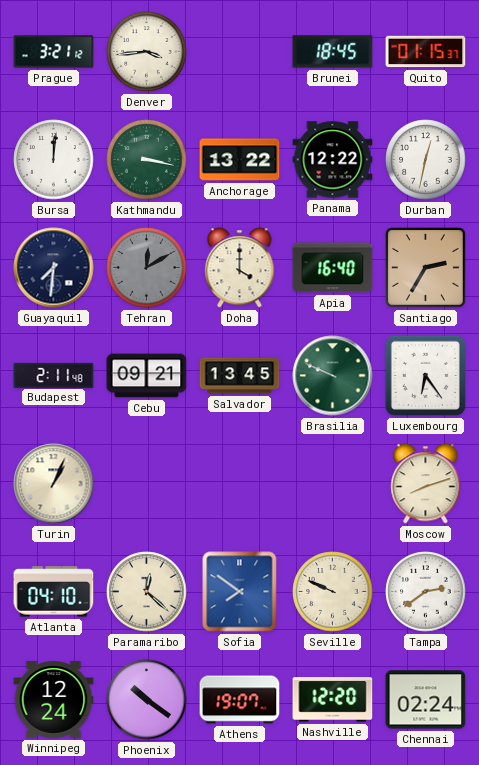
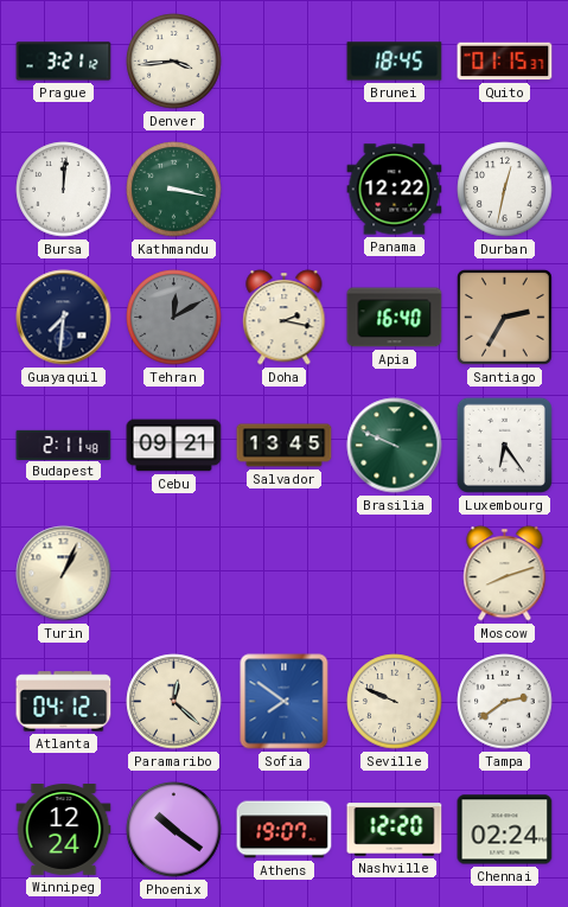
Anchorage: 13:22 -> none (240, 160)
Doha: 4:00 -> 2:17 (285, 318)
Atlanta: 04:10 -> 04:12 (64, 702)
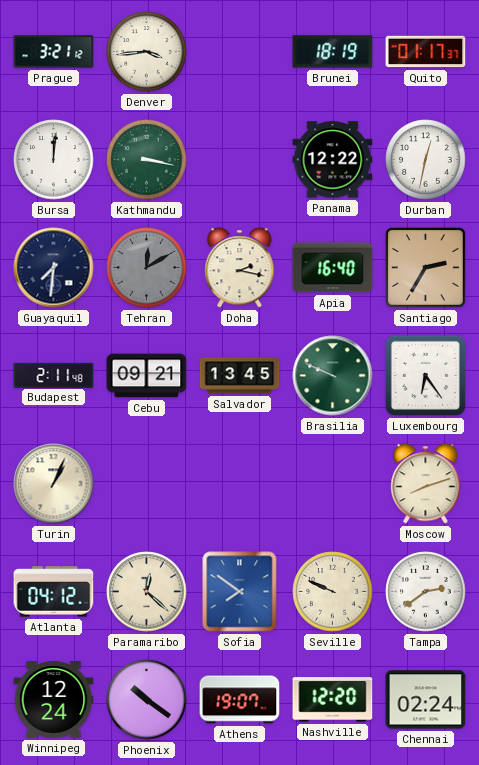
Brunei: 18:45 -> 18:19 (333, 52)
Quito: 01:15 -> 01:17 (426, 52)
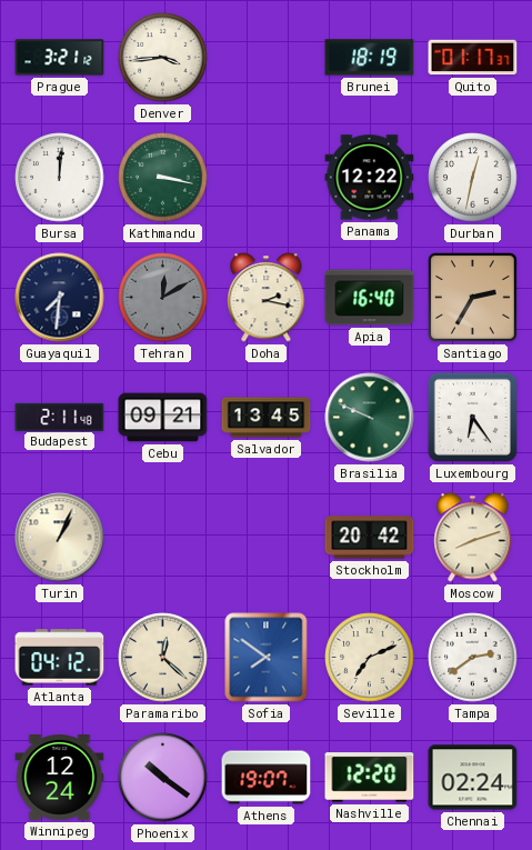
Stockholm: none -> 20:42 (370, 538)
Seville: 9:49 -> 7:11 (370, 658)
